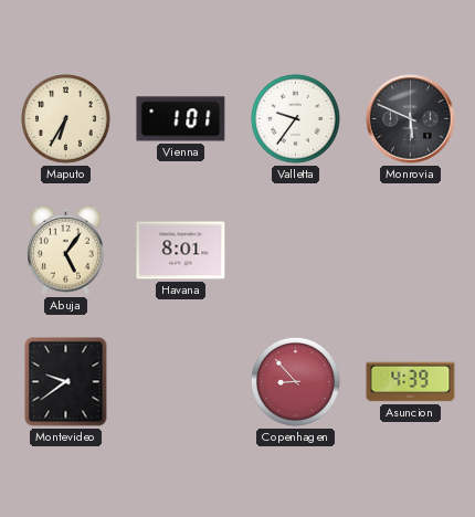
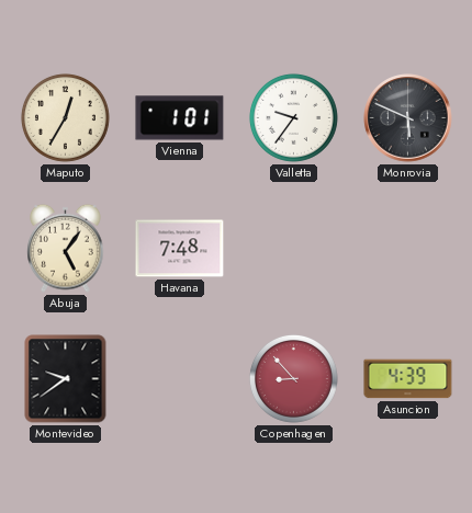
Maputo: 6:35 -> 12:35 (65, 117)
Havana: 8:01 -> 7:48 (180, 249)
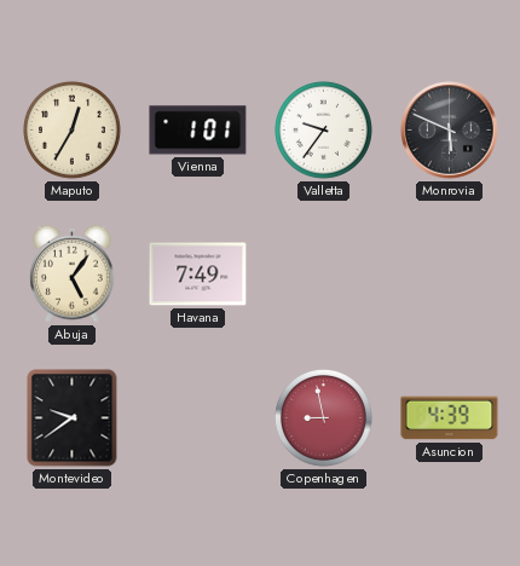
Havana: 7:48 -> 7:49 (198, 275)
Copenhagen: 8:53 -> 8:58 (323, 417)
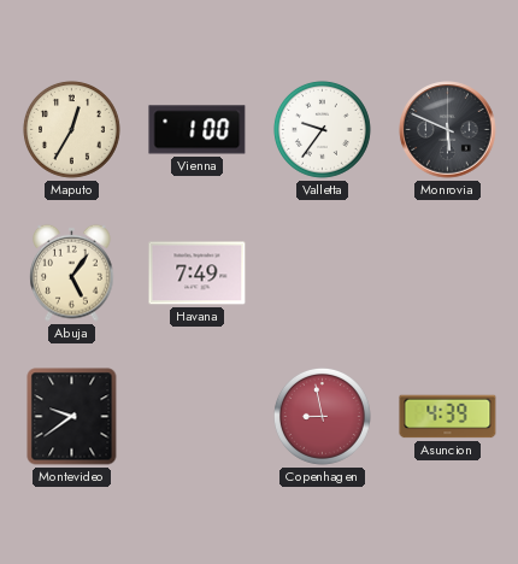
Vienna: 1:01 -> 1:00 (198, 130)
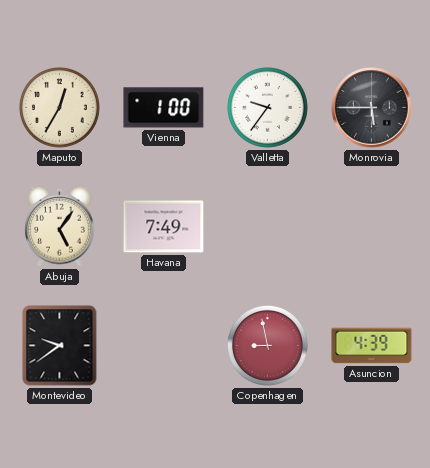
Monrovia: 5:49 -> 5:45 (372, 108)
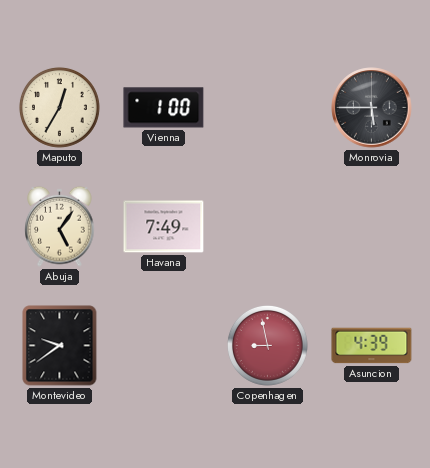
Valletta: 9:36 -> none (267, 107)
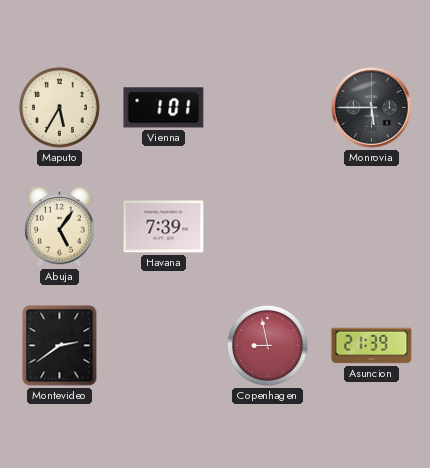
Maputo: 12:35 -> 5:35 (59, 107)
Vienna: 1:00 -> 1:01 (164, 108)
Havana: 7:49 -> 7:39 (164, 227)
Montevideo: 9:39 -> 2:39 (60, 346)
Asuncion: 4:39 -> 21:39 (372, 346)
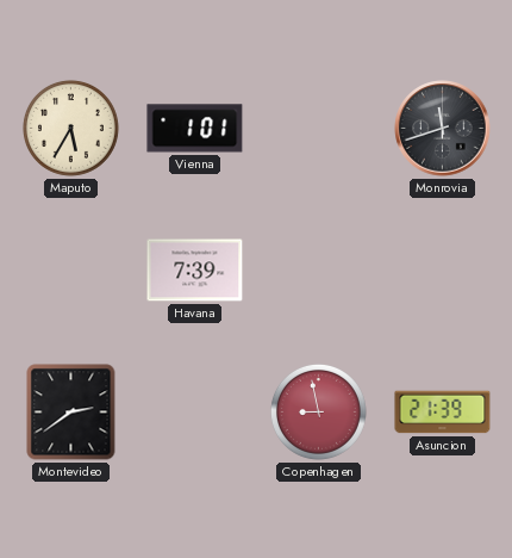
Monrovia: 5:45 -> 11:42 (443, 129)
Abuja: 5:06 -> none (60, 226)
